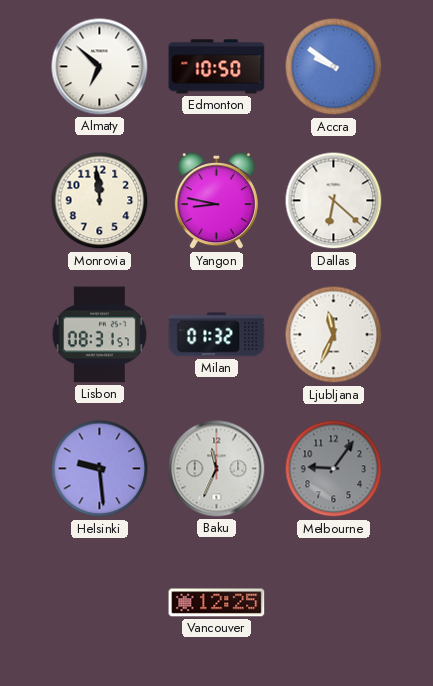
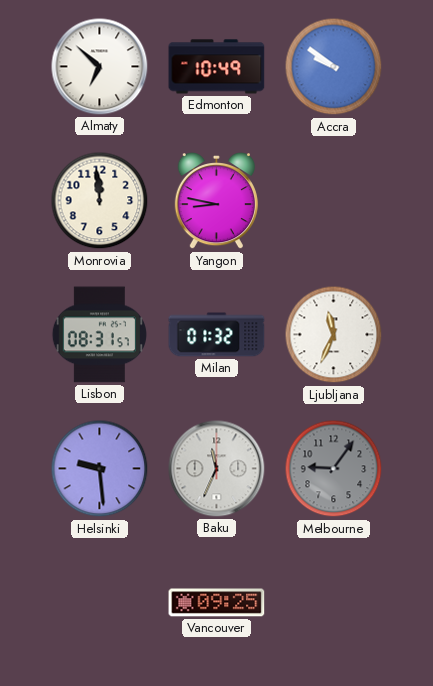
Edmonton: 10:50 -> 10:49 (217, 67)
Dallas: 6:22 -> none (334, 201)
Vancouver: 12:25 -> 09:25 (217, 603)
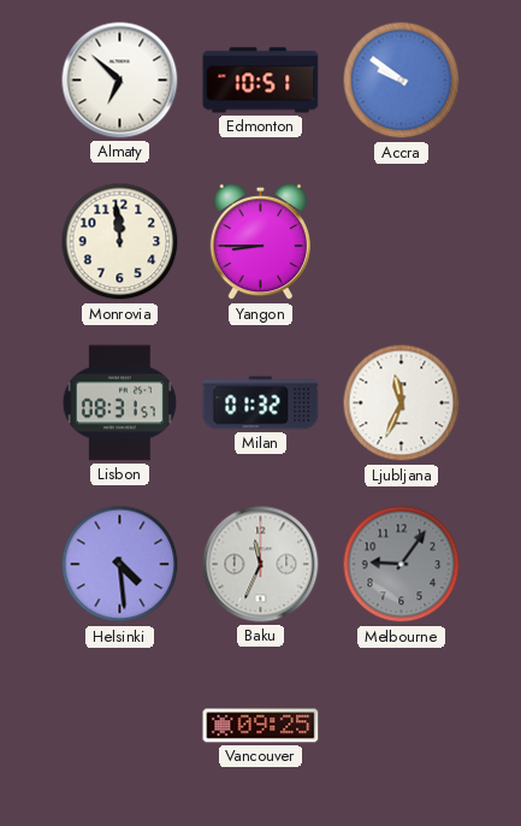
Edmonton: 10:49 -> 10:51 (261, 81)
Yangon: 8:47 -> 8:45 (260, 242)
Helsinki: 9:29 -> 4:29 (120, 565)
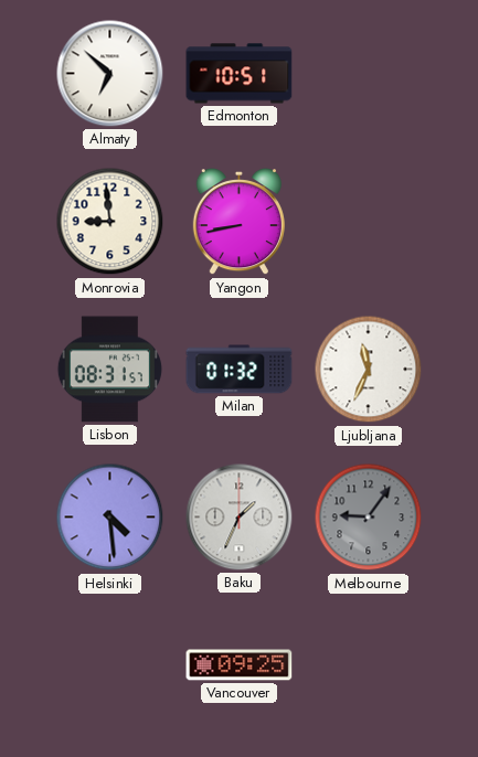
Accra: 9:51 -> none (402, 81)
Monrovia: 11:59 -> 8:59 (110, 222)
Yangon: 8:45 -> 8:43 (238, 222)
Baku: 11:34 -> 1:34 (240, 518)
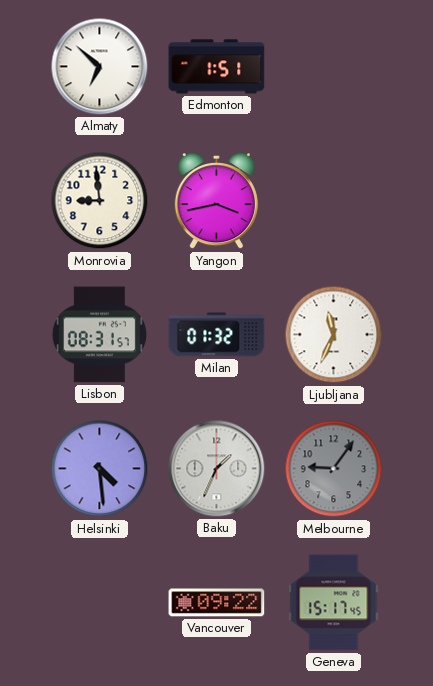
Edmonton: 10:51 -> 1:51 (217, 67)
Yangon: 8:43 -> 3:43 (216, 201)
Vancouver: 09:25 -> 09:22 (217, 603)
Geneva: none -> 15:17 (334, 603)
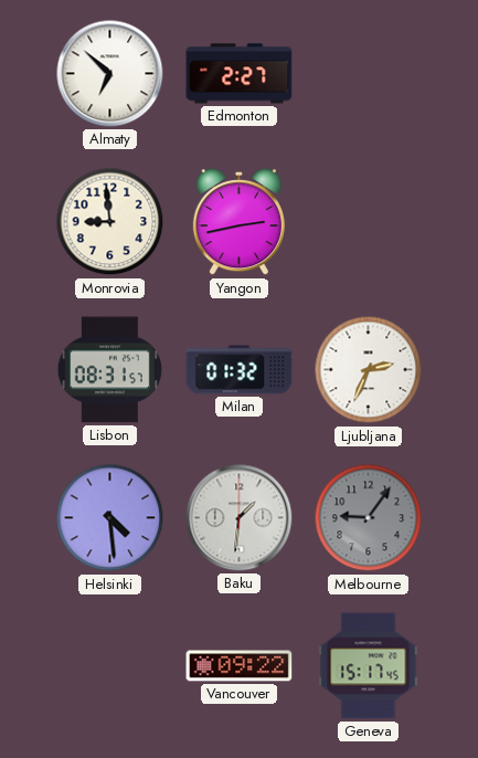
Edmonton: 1:51 -> 2:27 (240, 74)
Yangon: 3:43 -> 2:43 (238, 222)
Ljubljana: 11:34 -> 2:34 (369, 370)
Baku: 1:34 -> 1:31 (240, 518)
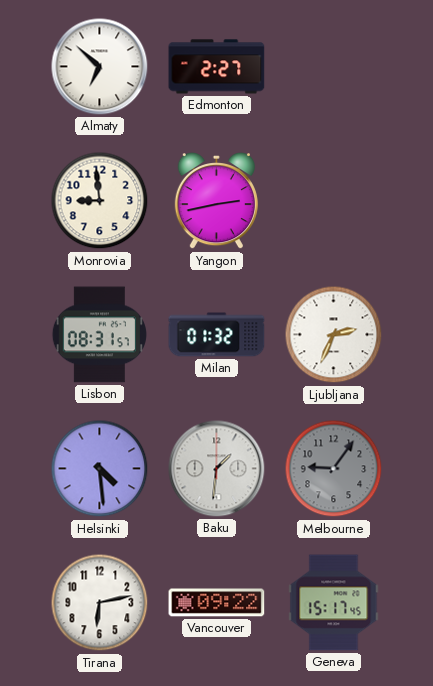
Tirana: none -> 6:13 (100, 603)
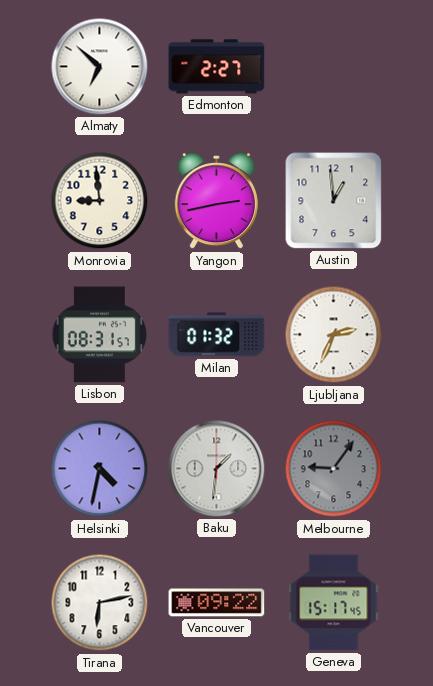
Austin: none -> 12:59 (334, 201)
Helsinki: 4:29 -> 4:32 (100, 469)
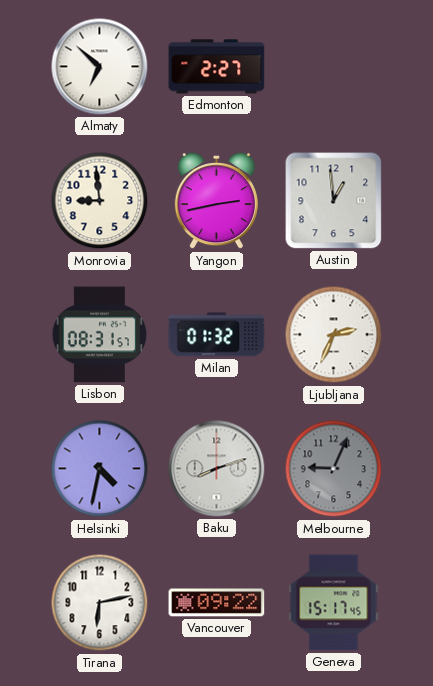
Baku: 1:31 -> 8:12 (217, 469)
Melbourne: 9:06 -> 9:04 (334, 469)
